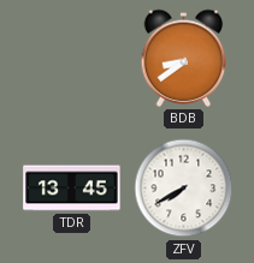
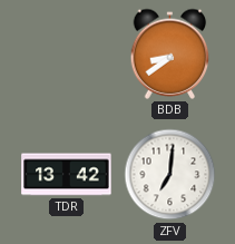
TDR: 13:45 -> 13:42 (67, 175)
ZFV: 7:40 -> 7:01 (170, 175)
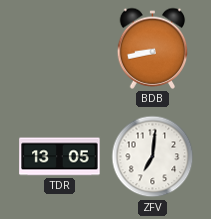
BDB: 8:39 -> 8:43 (153, 48)
TDR: 13:42 -> 13:05 (60, 157)
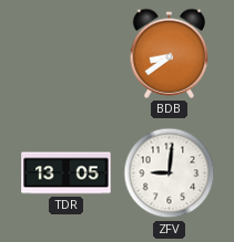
BDB: 8:43 -> 8:39 (170, 53)
ZFV: 7:01 -> 9:01 (170, 173)
